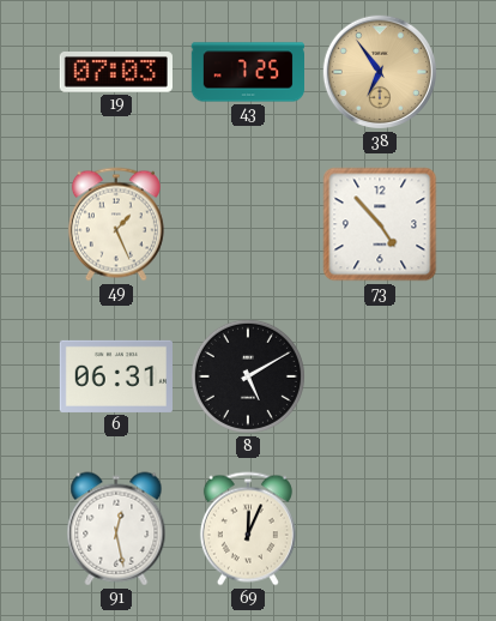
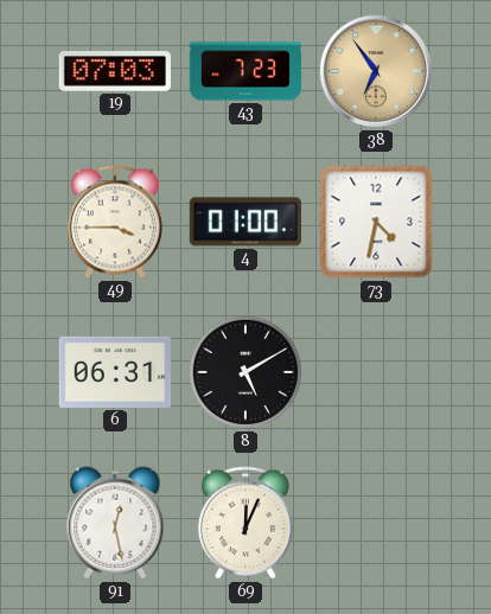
43: 7:25 -> 7:23 (244, 71)
49: 1:26 -> 3:45 (115, 222)
4: none -> 01:00 (245, 222)
73: 4:53 -> 4:32 (376, 222)
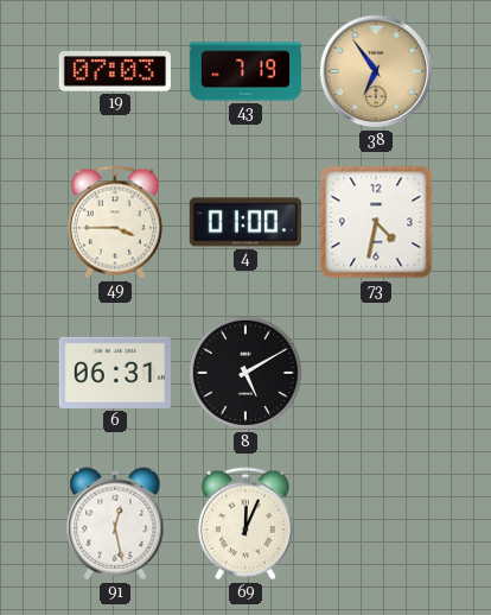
43: 7:23 -> 7:19 (244, 71)
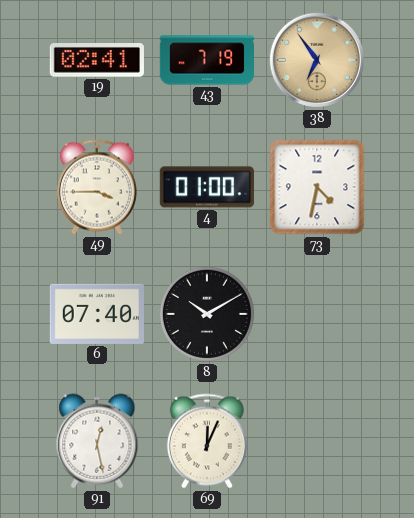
19: 07:03 -> 02:41 (97, 61)
6: 06:31 -> 07:40 (96, 314)
8: 5:10 -> 10:10 (207, 314)
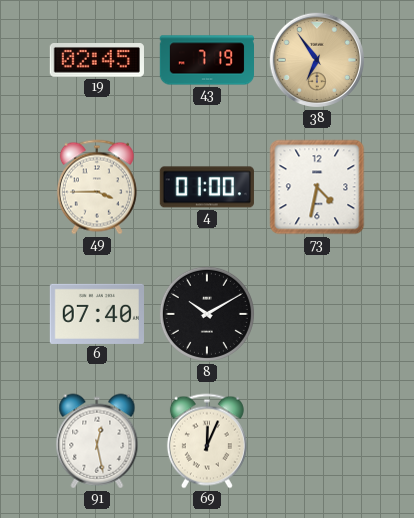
19: 02:41 -> 02:45 (97, 61)
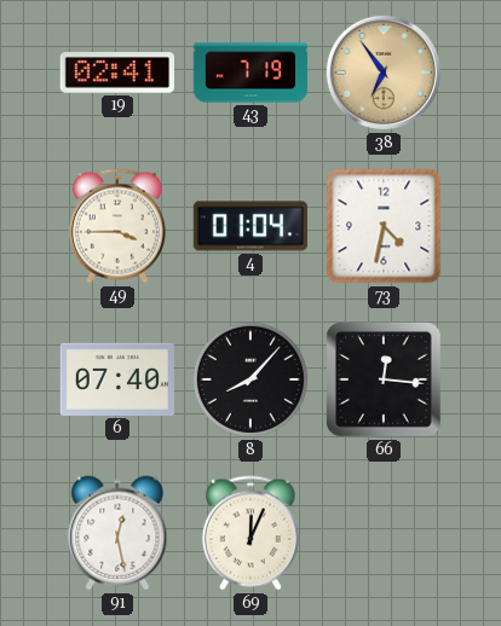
19: 02:45 -> 02:41 (117, 74)
4: 01:00 -> 01:04 (250, 226)
8: 10:10 -> 8:07 (250, 379)
66: none -> 12:16 (384, 379)
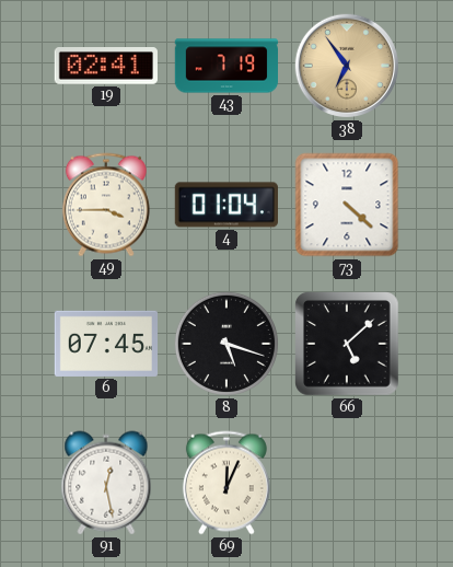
73: 4:32 -> 4:22 (347, 205)
6: 07:40 -> 07:45 (105, 344)
8: 8:07 -> 5:18 (226, 344)
66: 12:16 -> 5:08 (347, 344)
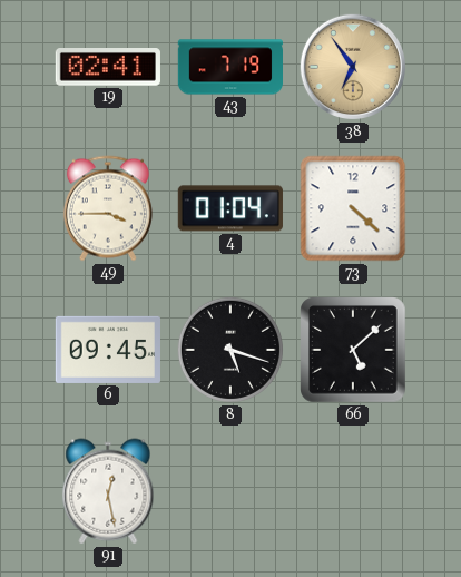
6: 07:45 -> 09:45 (107, 350)
69: 12:04 -> none (226, 483)
